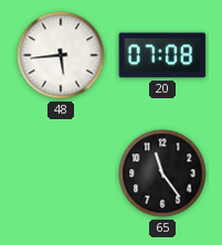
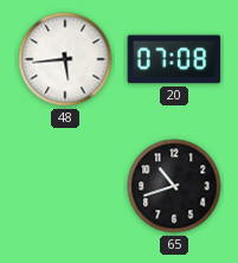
65: 11:24 -> 10:42 (174, 186)
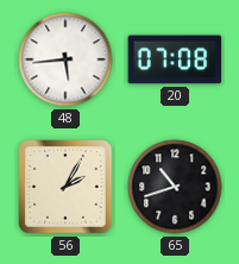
56: none -> 2:05 (65, 187)
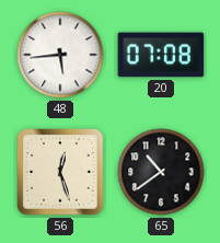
56: 2:05 -> 12:27 (60, 172)
65: 10:42 -> 10:39 (161, 172)
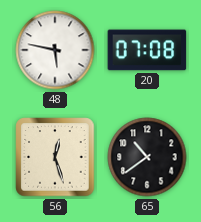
48: 5:44 -> 5:47 (55, 50)
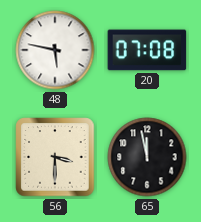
56: 12:27 -> 3:30 (55, 157)
65: 10:39 -> 11:58 (147, 157)
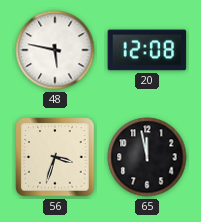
20: 07:08 -> 12:08 (147, 50)
56: 3:30 -> 3:33 (55, 157)
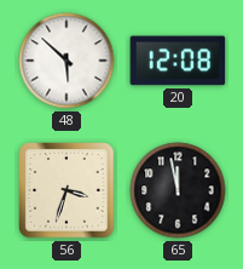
48: 5:47 -> 5:52 (66, 61)
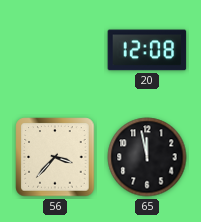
48: 5:52 -> none (66, 61)
56: 3:33 -> 3:37 (55, 157)
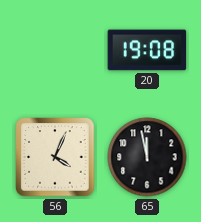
20: 12:08 -> 19:08 (147, 50)
56: 3:37 -> 4:04 (55, 157)
